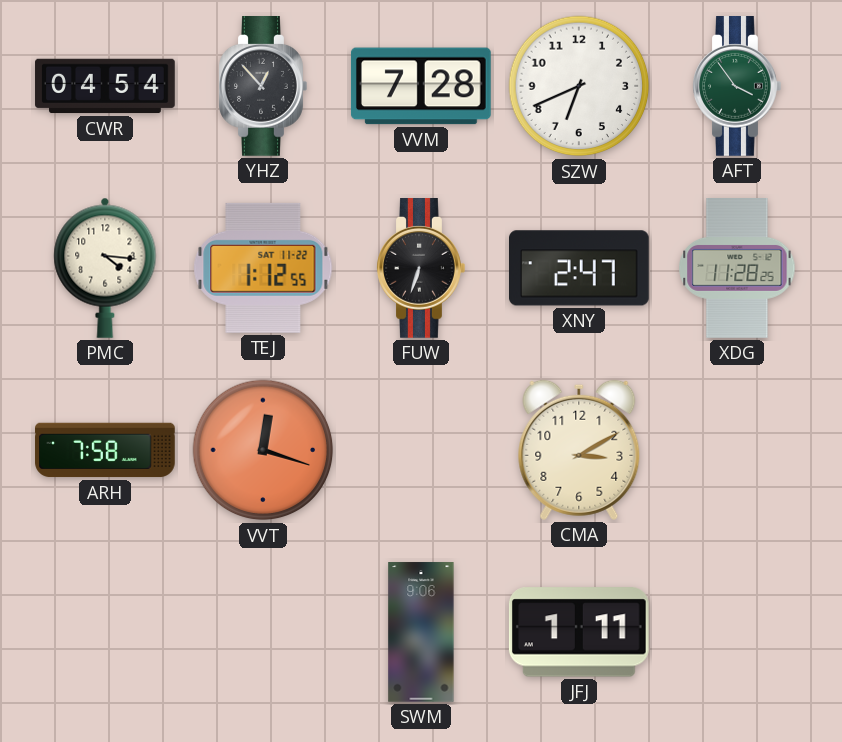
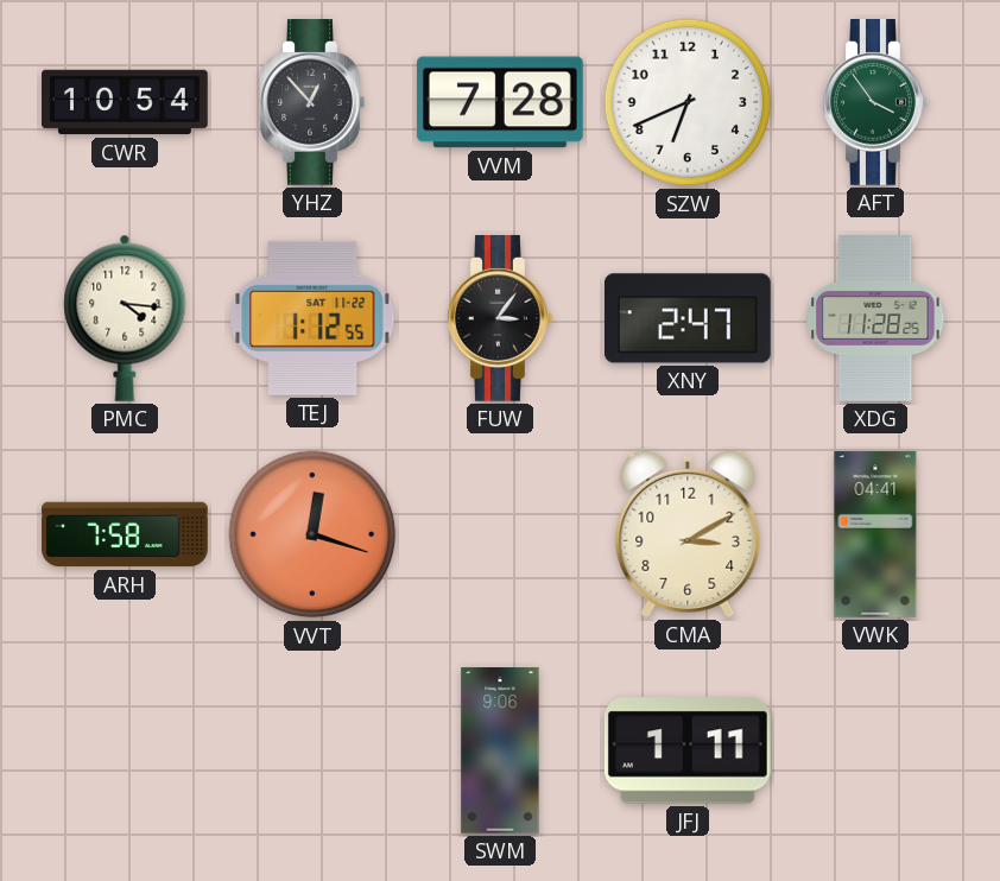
CWR: 04:54 -> 10:54 (125, 102)
FUW: 6:33 -> 3:06 (500, 319)
VWK: none -> 04:41 (875, 534)
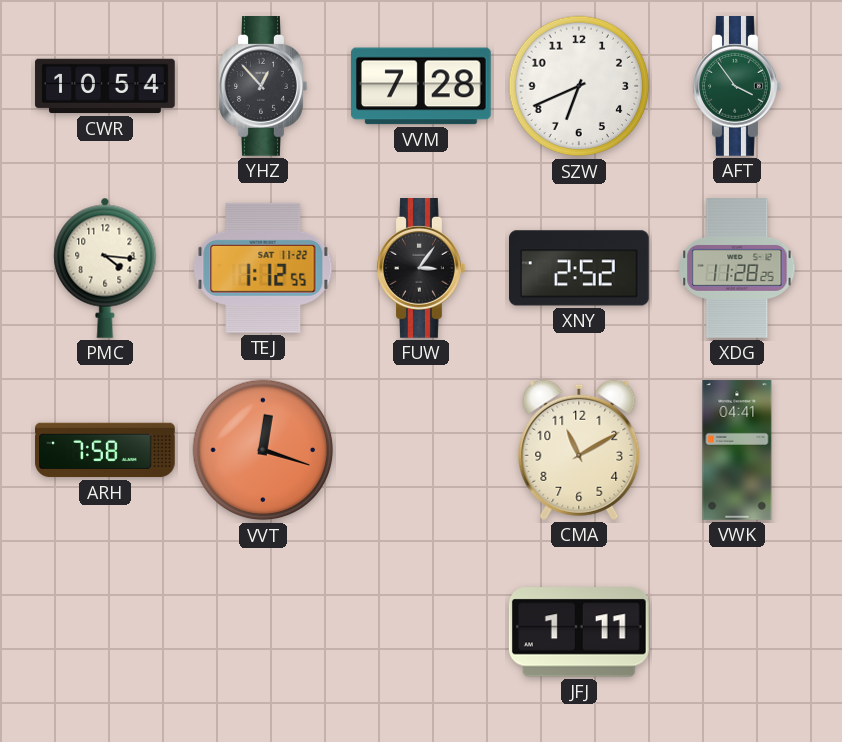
XNY: 2:47 -> 2:52 (580, 268)
CMA: 3:10 -> 11:10 (579, 450)
SWM: 9:06 -> none (500, 750)
